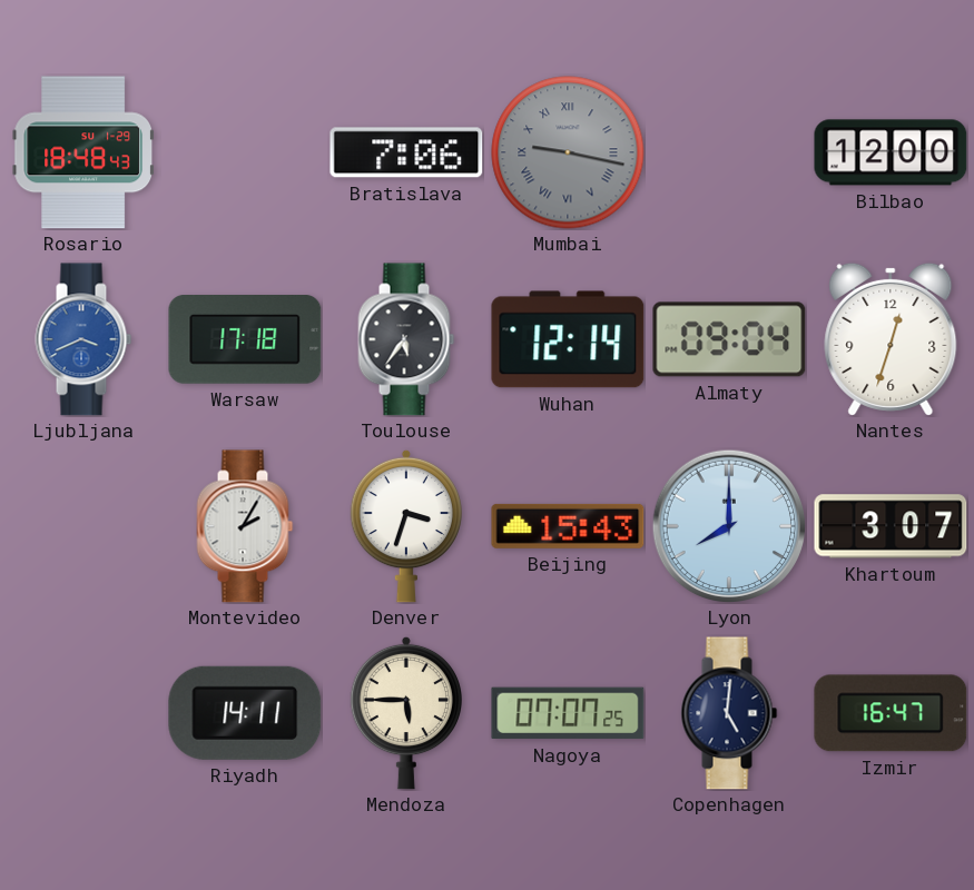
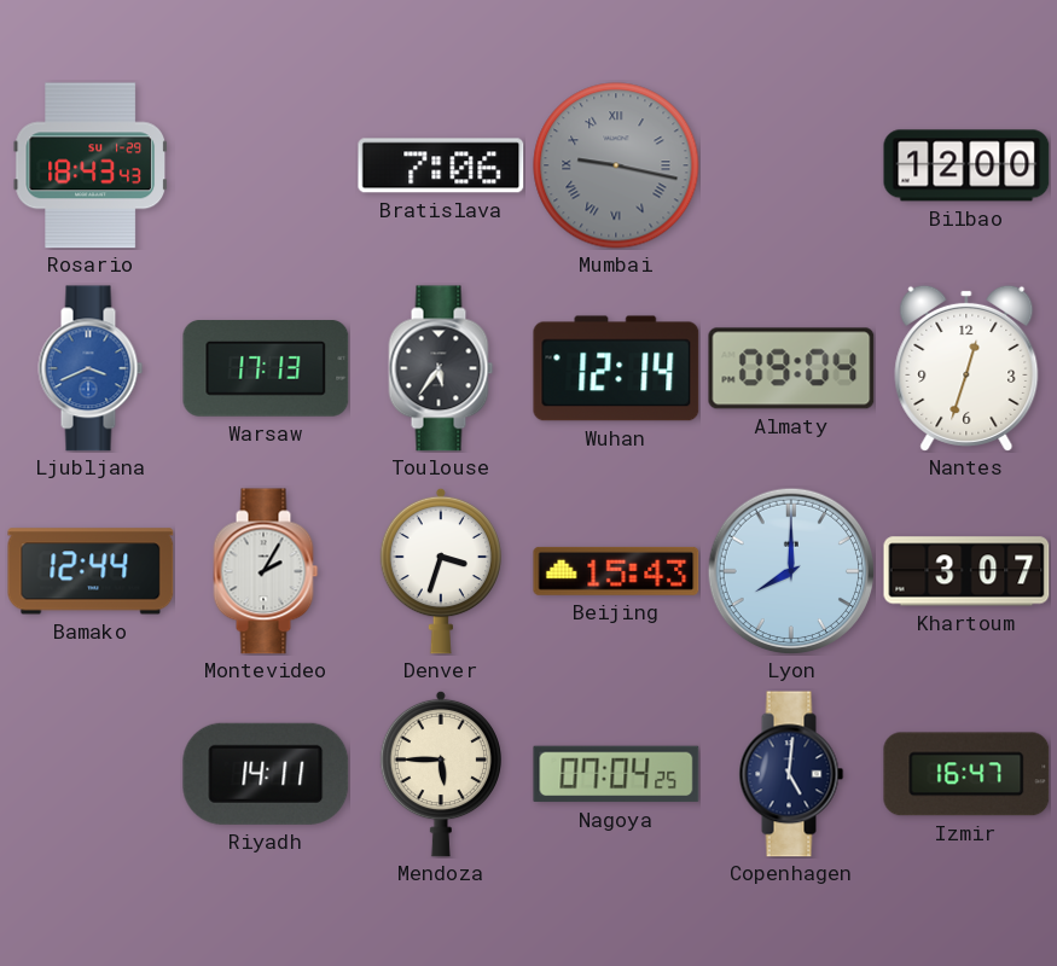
Rosario: 18:48 -> 18:43 (89, 165)
Warsaw: 17:18 -> 17:13 (266, 369)
Bamako: none -> 12:44 (91, 571)
Nagoya: 07:07 -> 07:04 (616, 774)
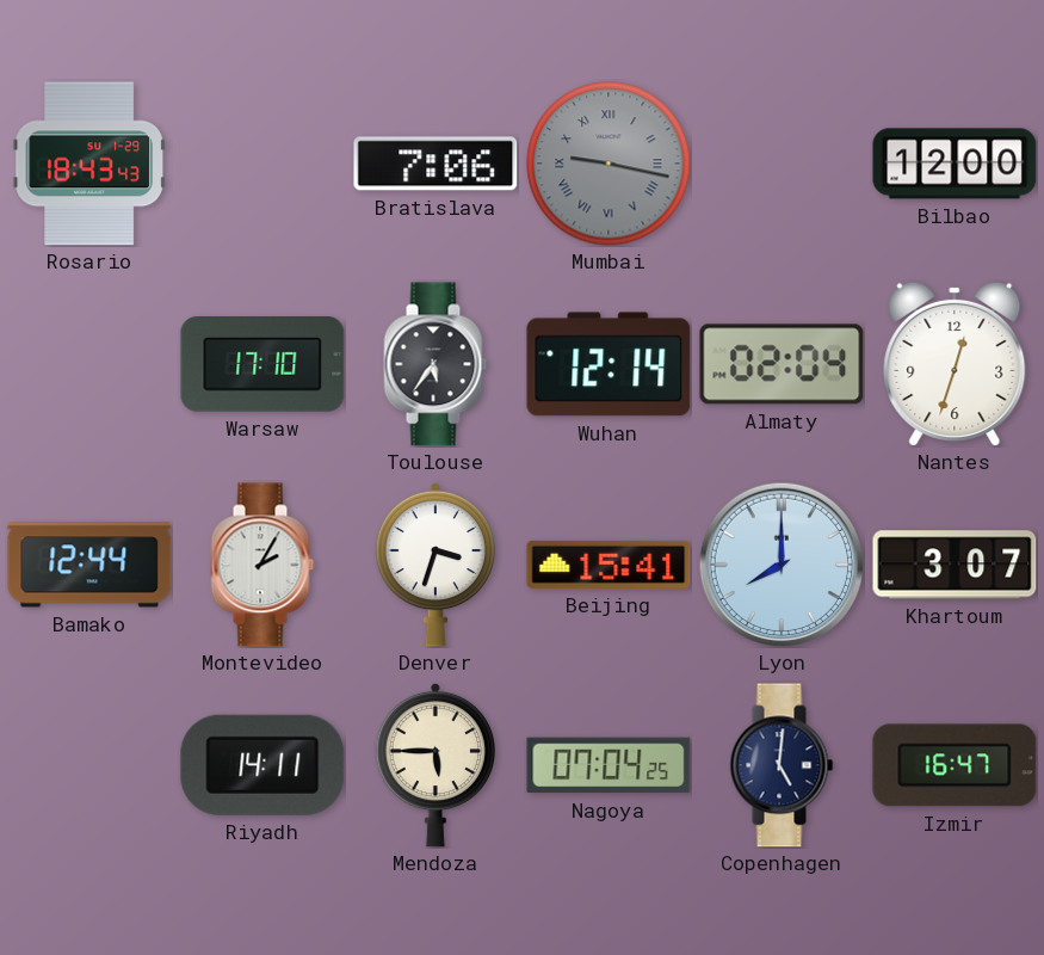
Ljubljana: 3:41 -> none (91, 368)
Warsaw: 17:13 -> 17:10 (262, 365)
Almaty: 09:04 -> 02:04 (782, 364)
Beijing: 15:43 -> 15:41 (609, 565)
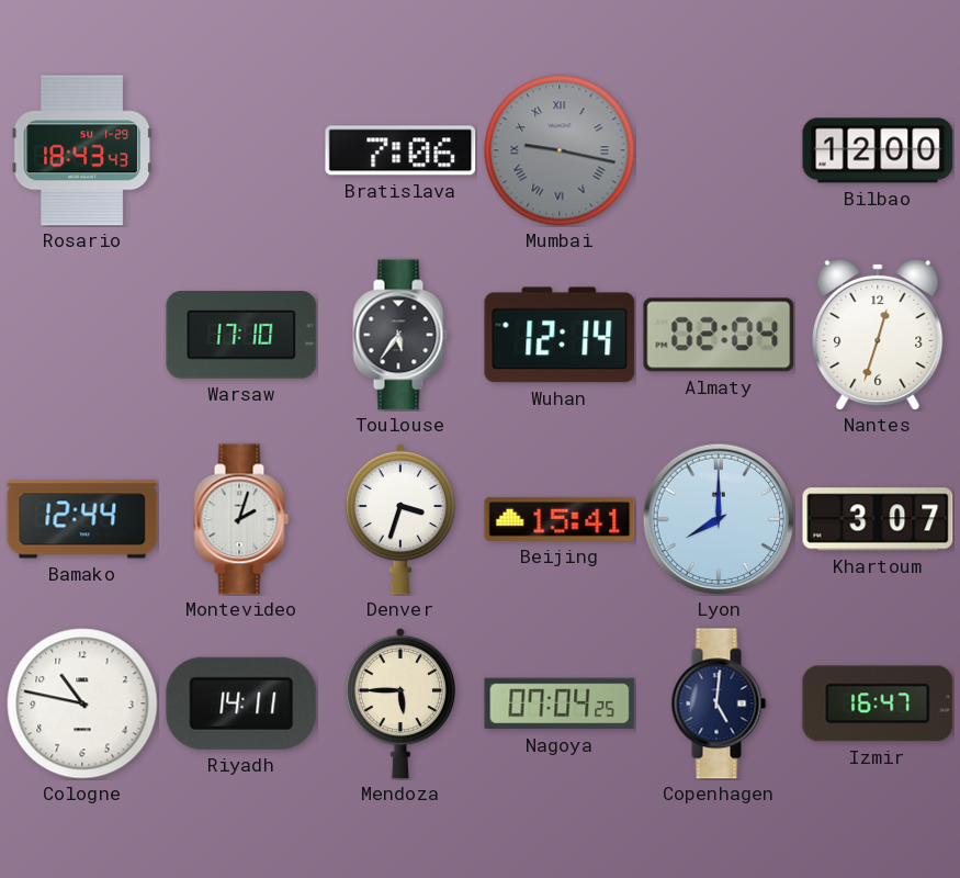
Montevideo: 2:05 -> 2:03 (241, 519)
Cologne: none -> 10:47 (82, 703)
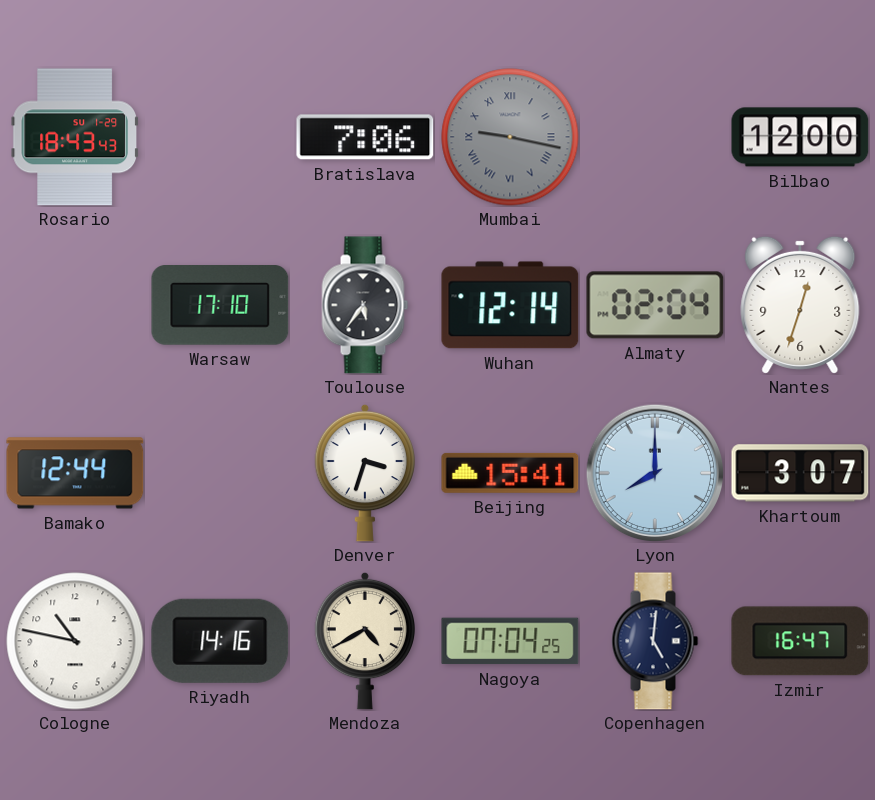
Montevideo: 2:03 -> none (241, 519)
Riyadh: 14:11 -> 14:16 (220, 641)
Mendoza: 5:45 -> 4:40 (364, 641)
